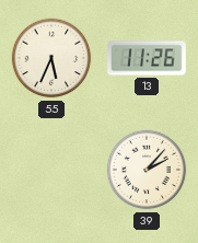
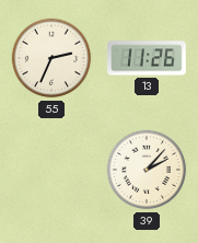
55: 5:34 -> 2:34 (51, 58)
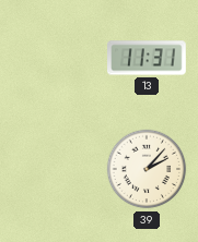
55: 2:34 -> none (51, 58)
13: 11:26 -> 11:31 (148, 58)
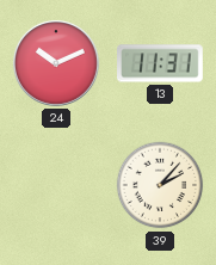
24: none -> 10:11 (56, 63)
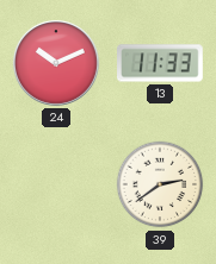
13: 11:31 -> 11:33 (161, 63)
39: 2:07 -> 2:39 (160, 184)
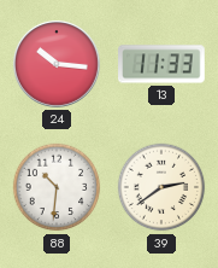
24: 10:11 -> 10:16 (57, 64)
88: none -> 10:31 (57, 187)
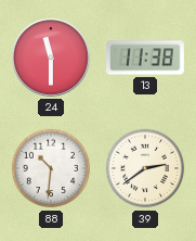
24: 10:16 -> 11:30 (51, 58)
13: 11:33 -> 11:38 (146, 58)
